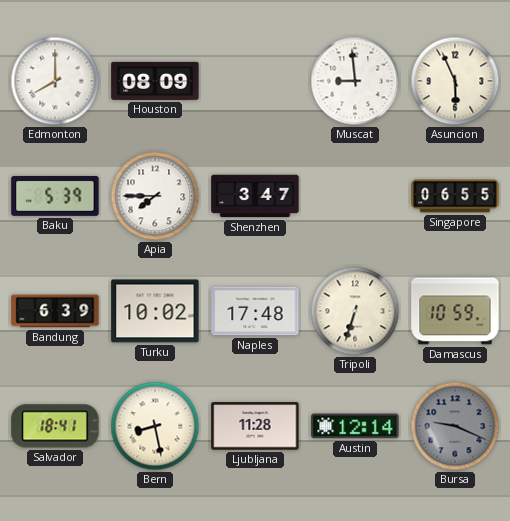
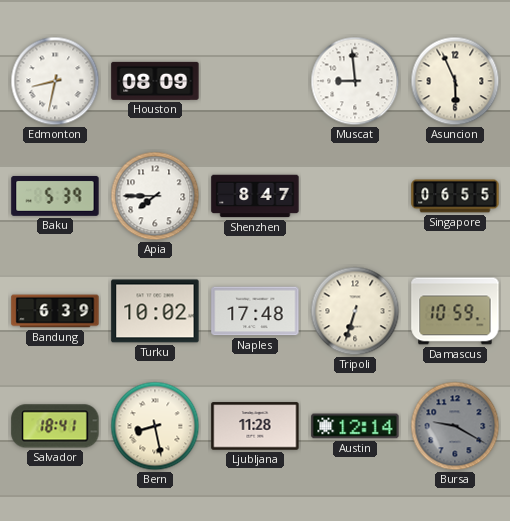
Edmonton: 8:00 -> 8:32 (55, 81)
Shenzhen: 3:47 -> 8:47 (255, 196)
Bursa: 9:19 -> 9:20 (455, 426)
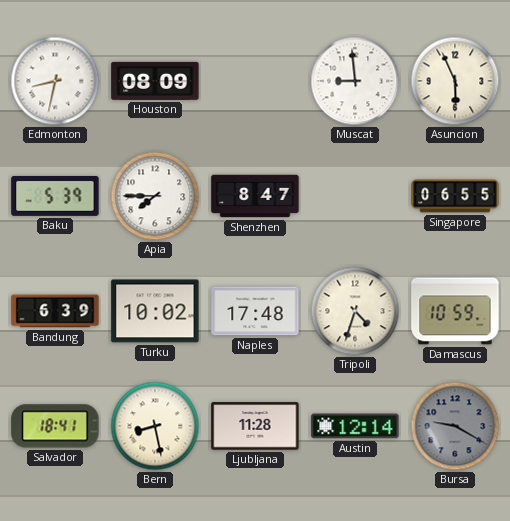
Tripoli: 6:33 -> 4:33 (355, 311)
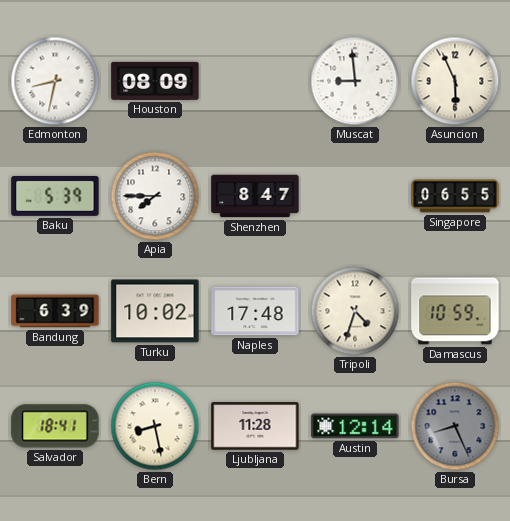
Bursa: 9:20 -> 8:26 (455, 426)
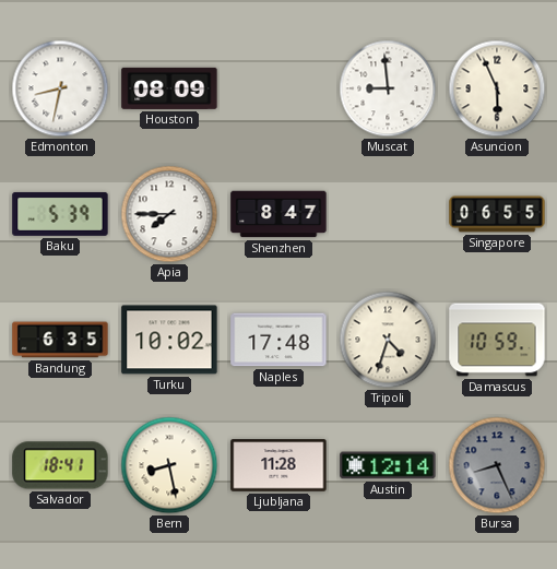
Bandung: 6:39 -> 6:35 (60, 340)
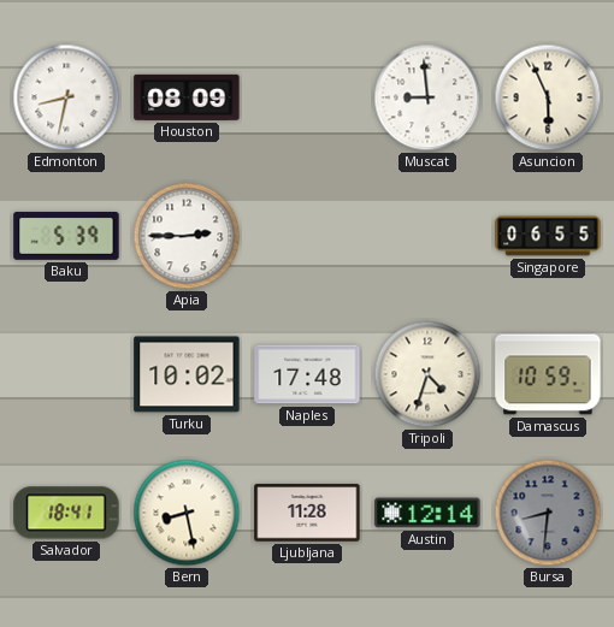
Apia: 7:45 -> 2:45 (187, 236)
Shenzhen: 8:47 -> none (278, 214)
Bandung: 6:35 -> none (60, 340)
Bursa: 8:26 -> 8:31 (548, 513)
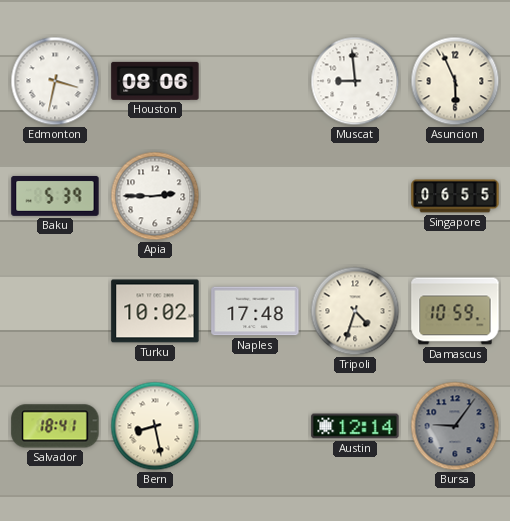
Edmonton: 8:32 -> 3:32 (55, 81)
Houston: 08:09 -> 08:06 (155, 81)
Ljubljana: 11:28 -> none (307, 513)
Bursa: 8:31 -> 9:06 (455, 426)
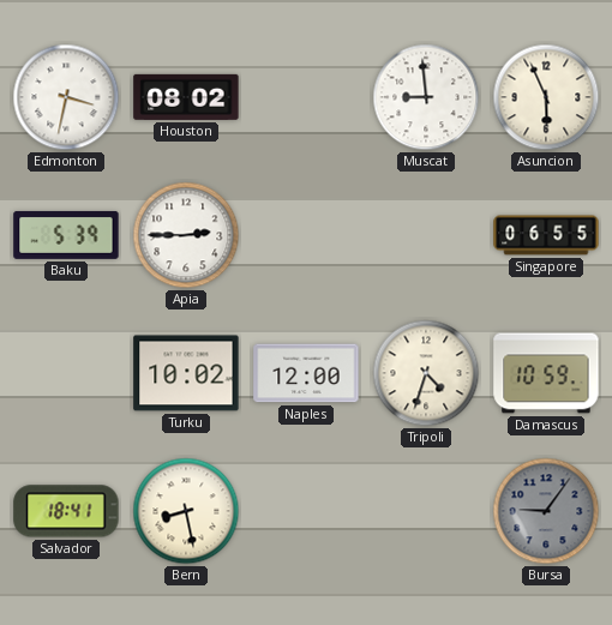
Houston: 08:06 -> 08:02 (186, 97)
Naples: 17:48 -> 12:00 (306, 373)
Austin: 12:14 -> none (355, 426)
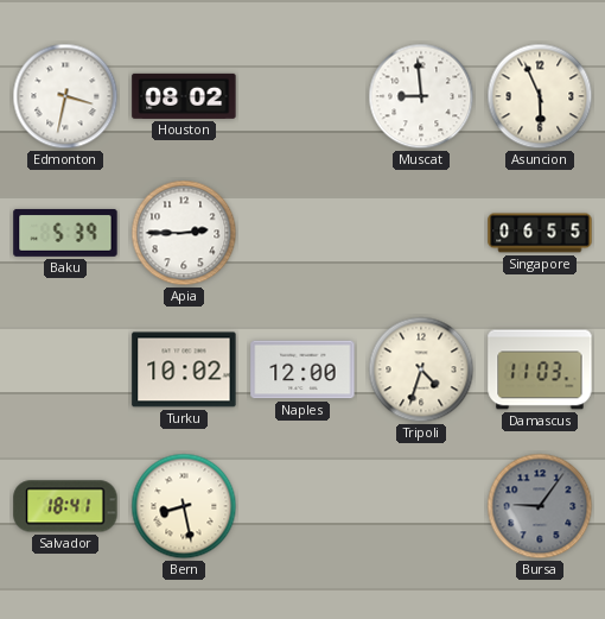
Damascus: 10:59 -> 11:03 (540, 369)
